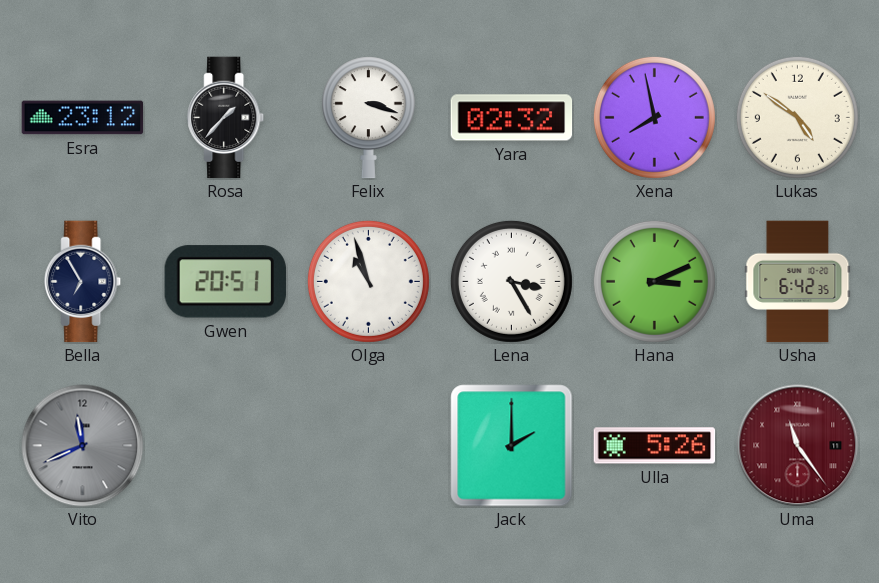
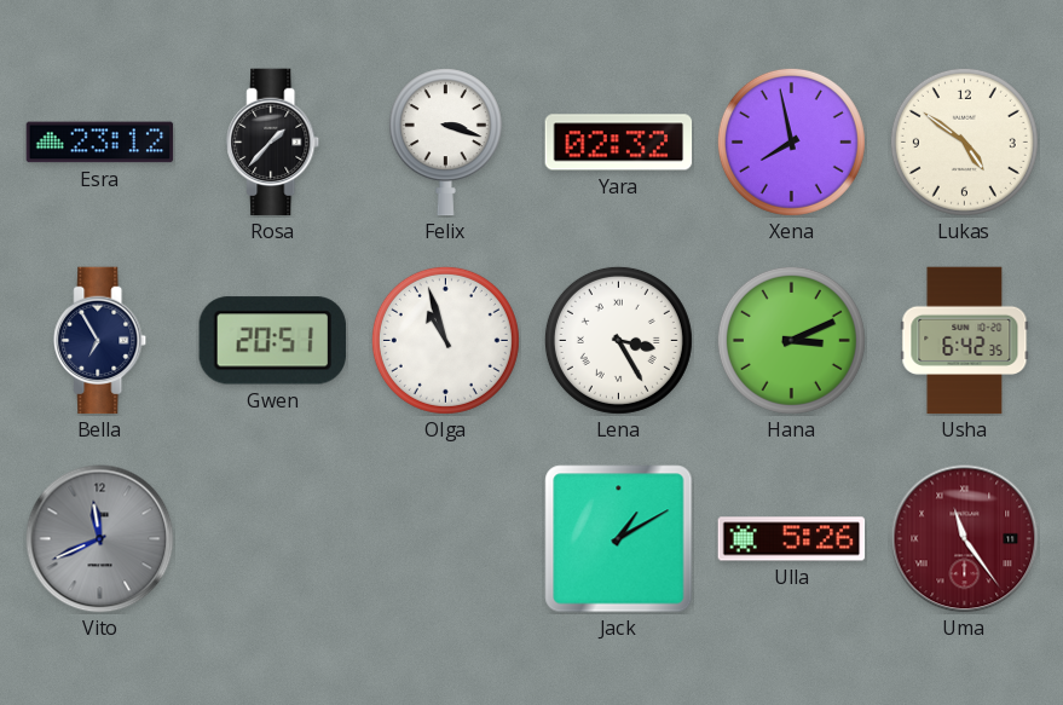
Jack: 2:00 -> 1:10 (619, 539)
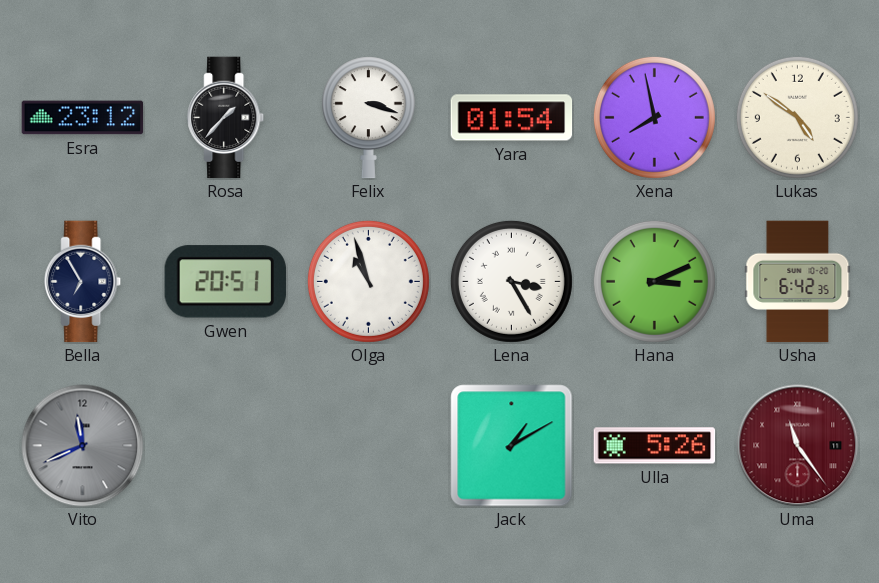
Yara: 02:32 -> 01:54 (512, 118)
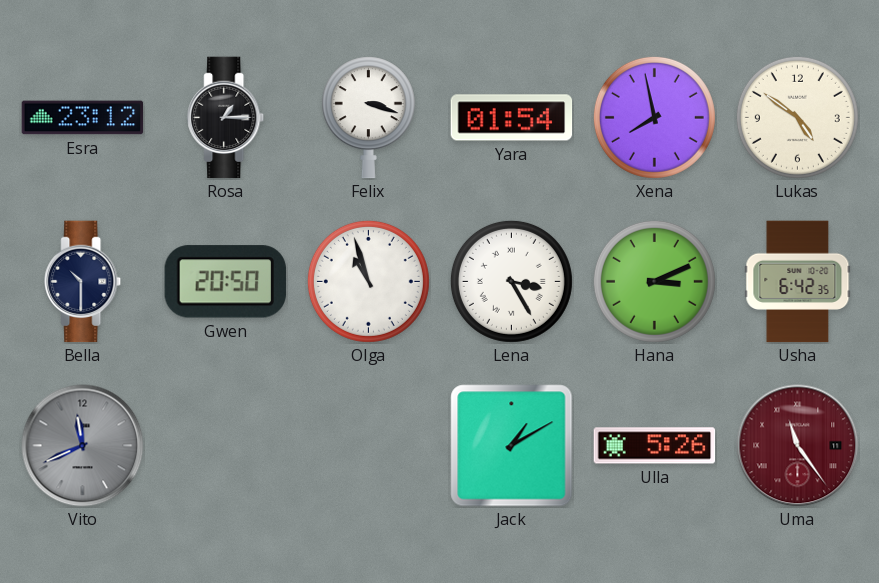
Rosa: 1:37 -> 1:15 (226, 118)
Bella: 6:55 -> 10:30 (83, 282)
Gwen: 20:51 -> 20:50 (225, 282)
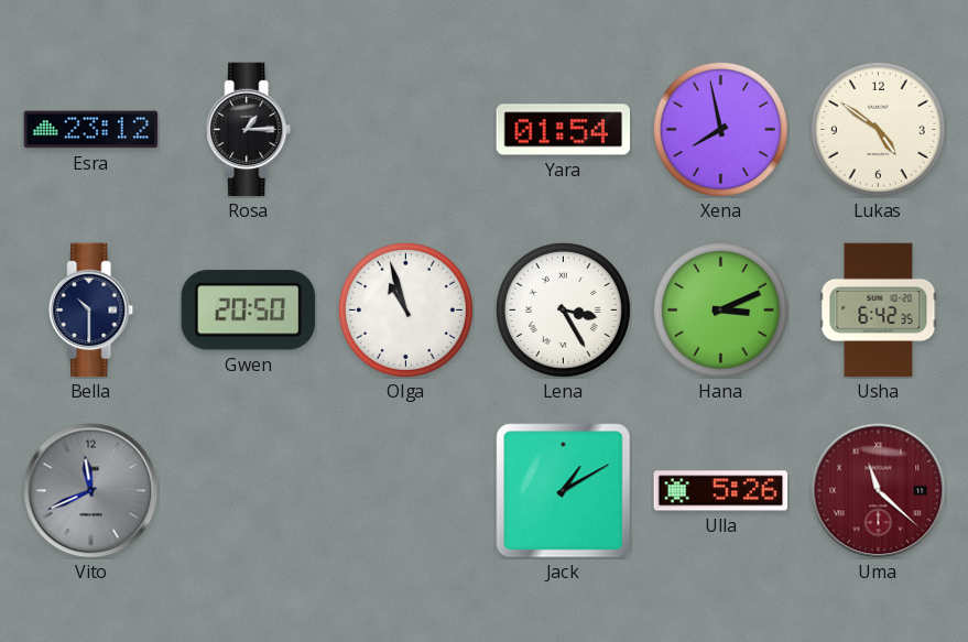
Felix: 3:18 -> none (368, 118)
Uma: 11:24 -> 11:22 (879, 491)
